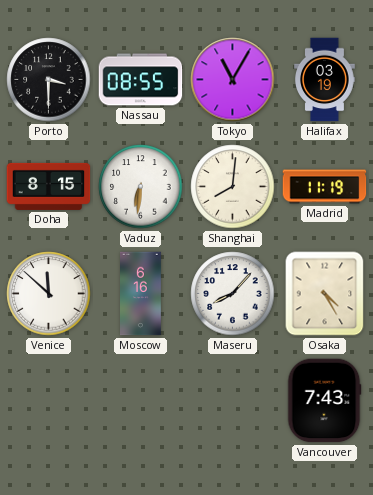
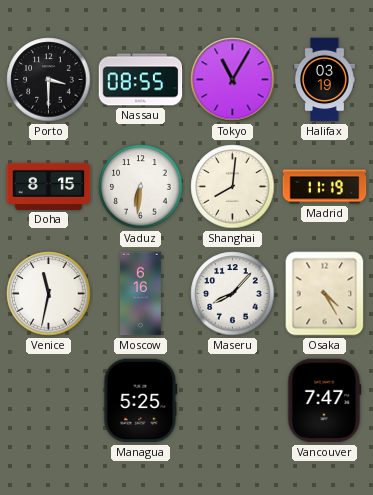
Venice: 11:52 -> 11:32 (49, 294)
Managua: none -> 5:25 (141, 401)
Vancouver: 7:43 -> 7:47 (324, 401)
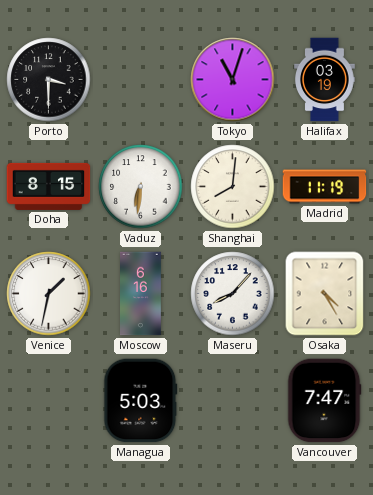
Nassau: 08:55 -> none (141, 80)
Tokyo: 11:05 -> 11:03 (233, 80)
Venice: 11:32 -> 1:32 (49, 294)
Managua: 5:25 -> 5:03 (141, 401)
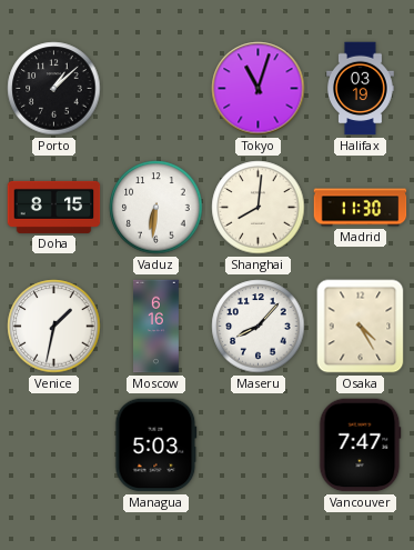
Porto: 3:30 -> 1:08 (54, 89)
Madrid: 11:19 -> 11:30 (361, 208)
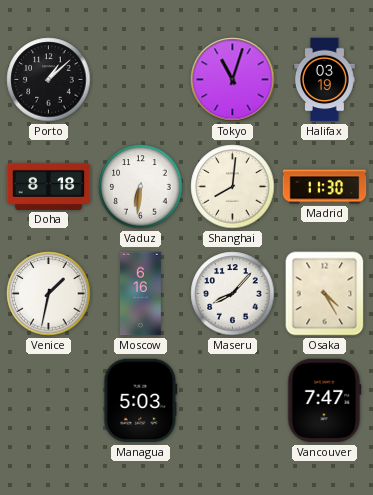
Doha: 8:15 -> 8:18 (49, 186)
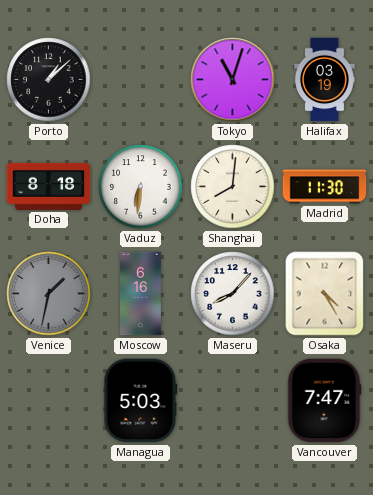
Venice dial: white -> grey (49, 294)
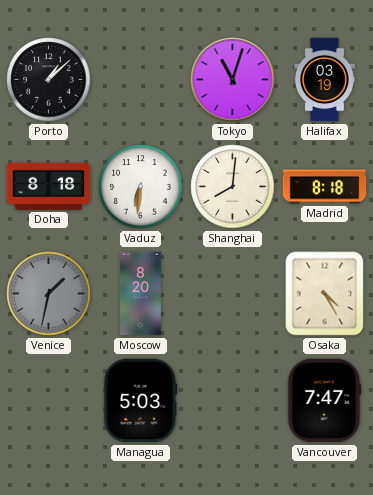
Madrid: 11:30 -> 8:18 (325, 187)
Moscow: 6:16 -> 8:20 (141, 294)
Maseru: 8:07 -> none (233, 294)
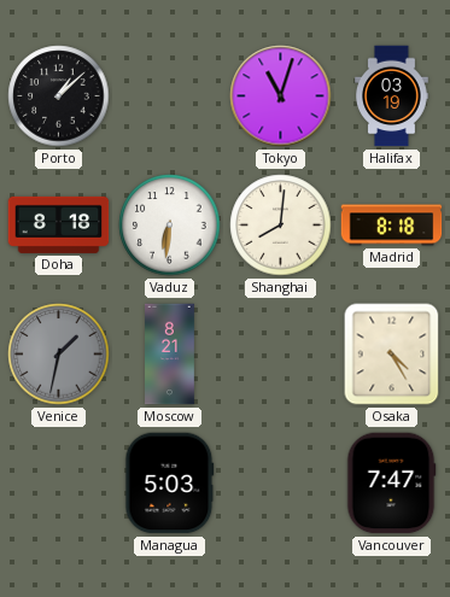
Moscow: 8:20 -> 8:21 (170, 355)
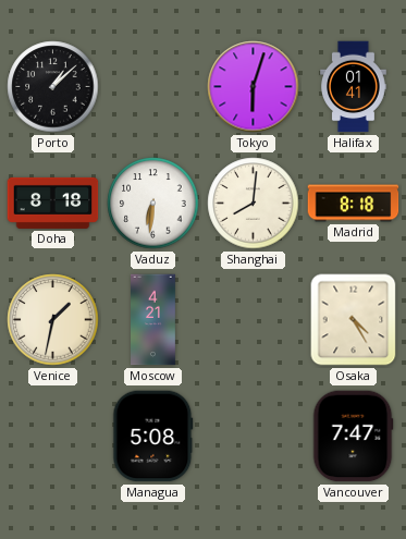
Tokyo: 11:03 -> 6:03 (254, 87)
Halifax: 03:19 -> 01:41 (354, 87)
Venice dial: grey -> cream (53, 320)
Moscow: 8:21 -> 4:21 (153, 320)
Managua: 5:03 -> 5:08 (153, 437)
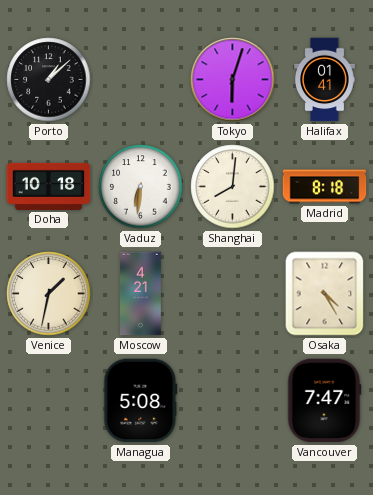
Doha: 8:18 -> 10:18 (49, 186)
